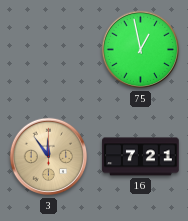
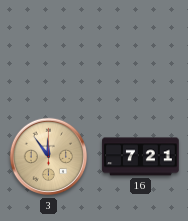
75: 12:58 -> none (141, 50)
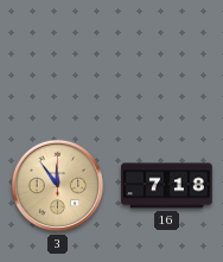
16: 7:21 -> 7:18 (167, 186)
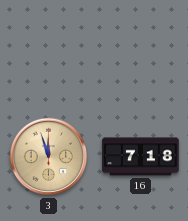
3: 11:54 -> 11:57 (49, 157)
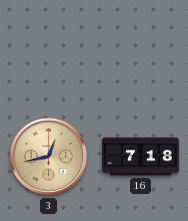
3: 11:57 -> 12:43 (49, 157)
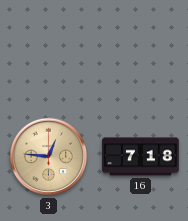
3: 12:43 -> 12:46 (49, 157)
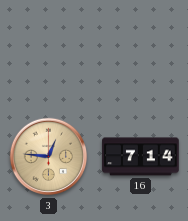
16: 7:18 -> 7:14 (141, 157)
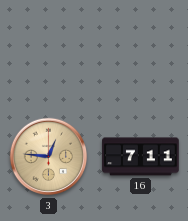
16: 7:14 -> 7:11 (141, 157)
